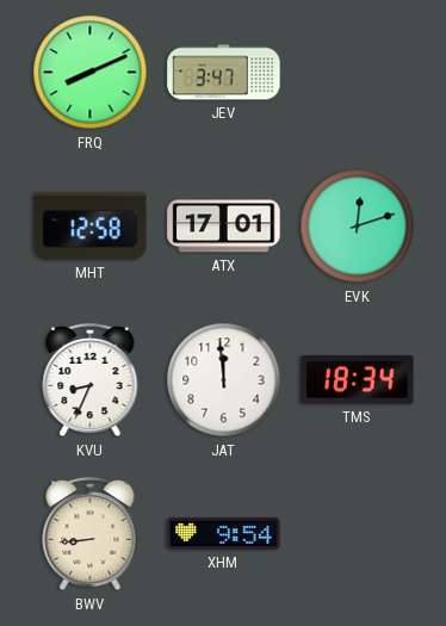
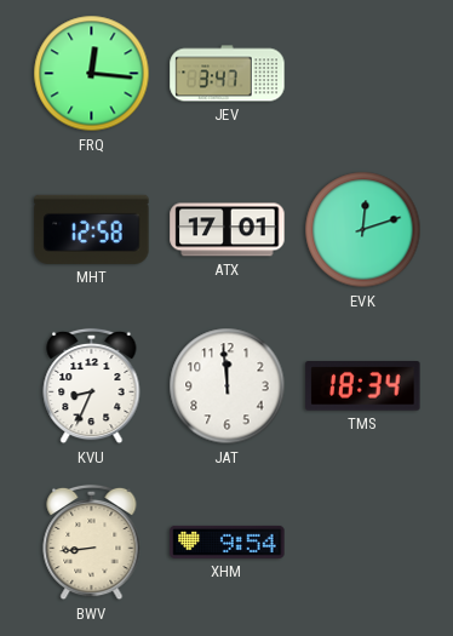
FRQ: 8:11 -> 12:16 (92, 74)
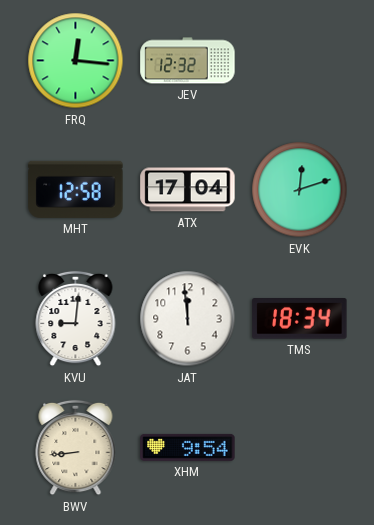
JEV: 3:47 -> 12:32 (188, 61)
ATX: 17:01 -> 17:04 (188, 190)
KVU: 8:34 -> 9:01 (76, 319)
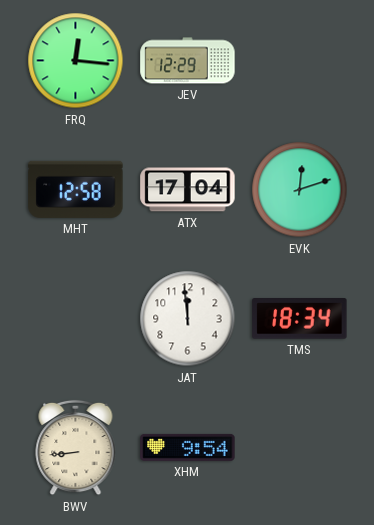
JEV: 12:32 -> 12:29 (188, 61)
KVU: 9:01 -> none (76, 319)
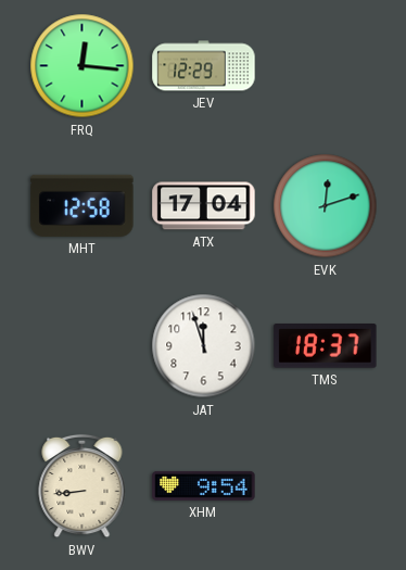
JAT: 11:59 -> 11:57 (204, 346)
TMS: 18:34 -> 18:37 (326, 346)
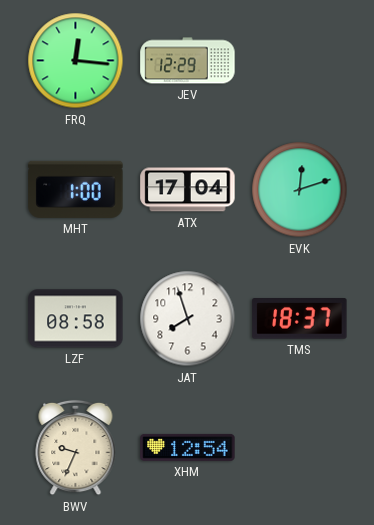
MHT: 12:58 -> 1:00 (76, 189)
LZF: none -> 08:58 (76, 319)
JAT: 11:57 -> 7:57 (188, 319)
BWV: 8:44 -> 9:34 (76, 448)
XHM: 9:54 -> 12:54 (188, 447)
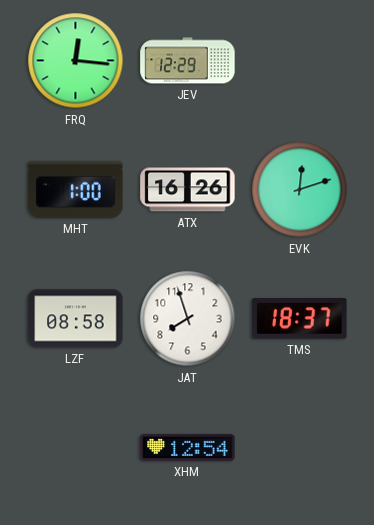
ATX: 17:04 -> 16:26 (188, 190)
BWV: 9:34 -> none (76, 448)
